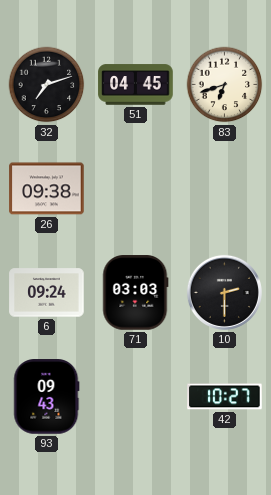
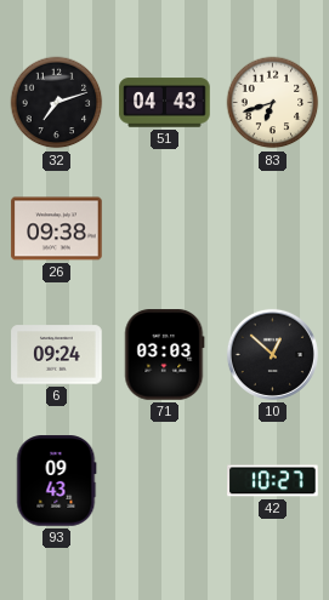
51: 04:45 -> 04:43 (165, 103)
10: 2:30 -> 12:52 (272, 354)
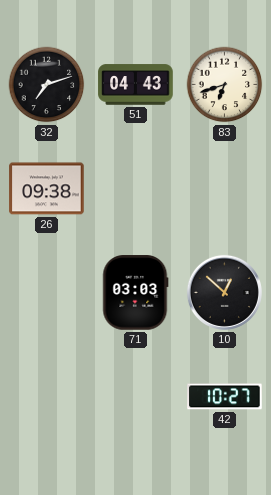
6: 09:24 -> none (57, 355)
93: 09:43 -> none (57, 481)
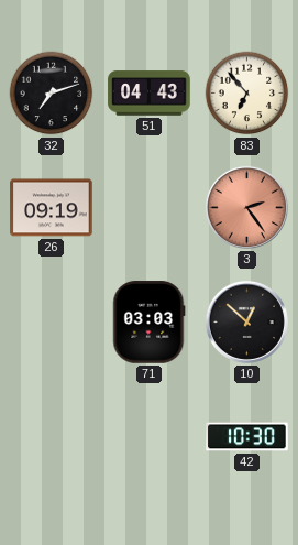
83: 6:42 -> 6:53 (247, 94)
26: 09:38 -> 09:19 (52, 208)
3: none -> 2:24 (246, 207)
42: 10:27 -> 10:30 (247, 437)
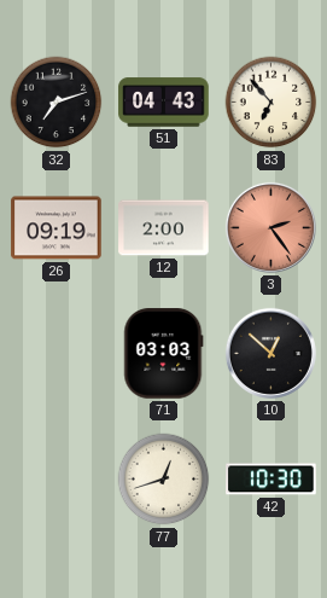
12: none -> 2:00 (164, 228)
77: none -> 12:42 (164, 480)
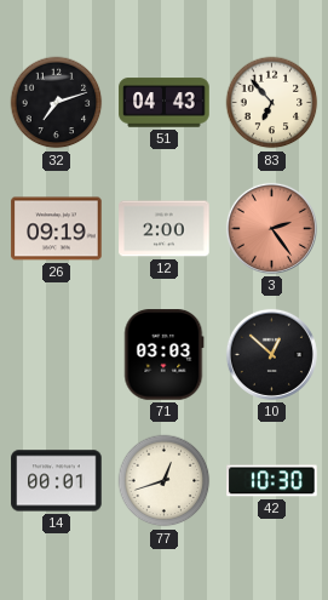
14: none -> 00:01 (57, 481)
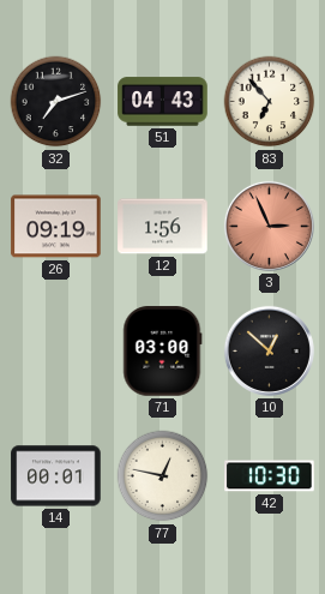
12: 2:00 -> 1:56 (163, 227)
3: 2:24 -> 2:56 (269, 226)
71: 03:03 -> 03:00 (163, 352)
77: 12:42 -> 12:47 (163, 476)
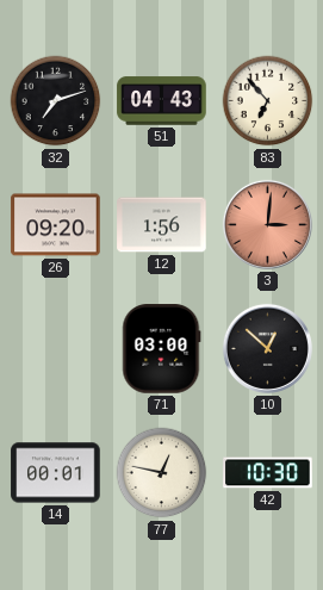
26: 09:19 -> 09:20 (56, 225)
3: 2:56 -> 3:01 (267, 224)
